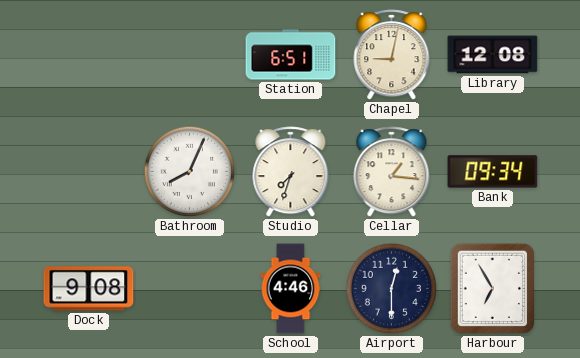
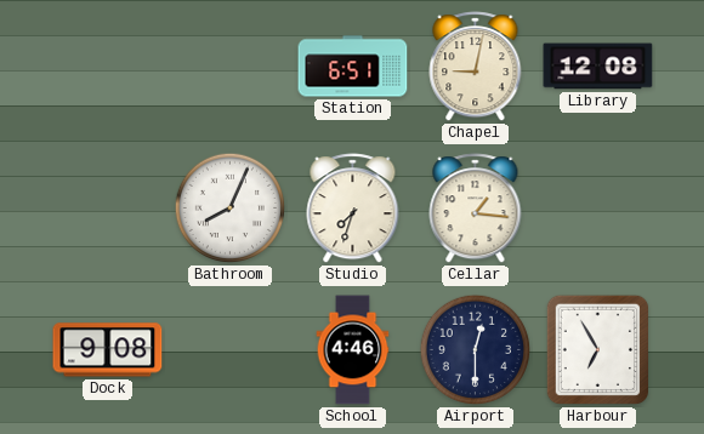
Bank: 09:34 -> none (493, 172)
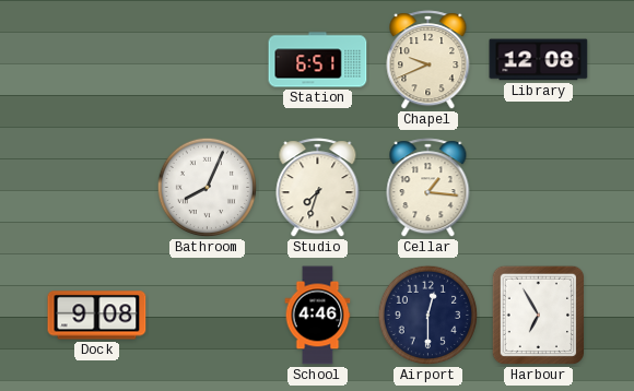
Chapel: 9:02 -> 9:41 (428, 60)
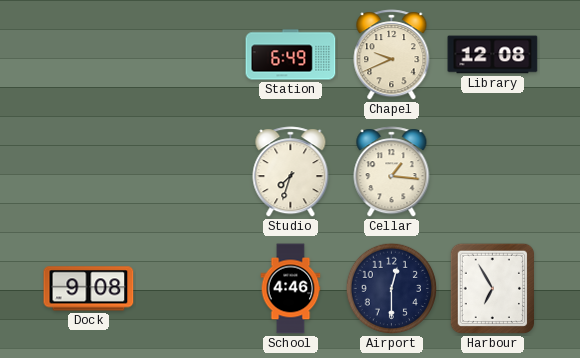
Station: 6:51 -> 6:49 (291, 55)
Bathroom: 8:04 -> none (208, 188)
